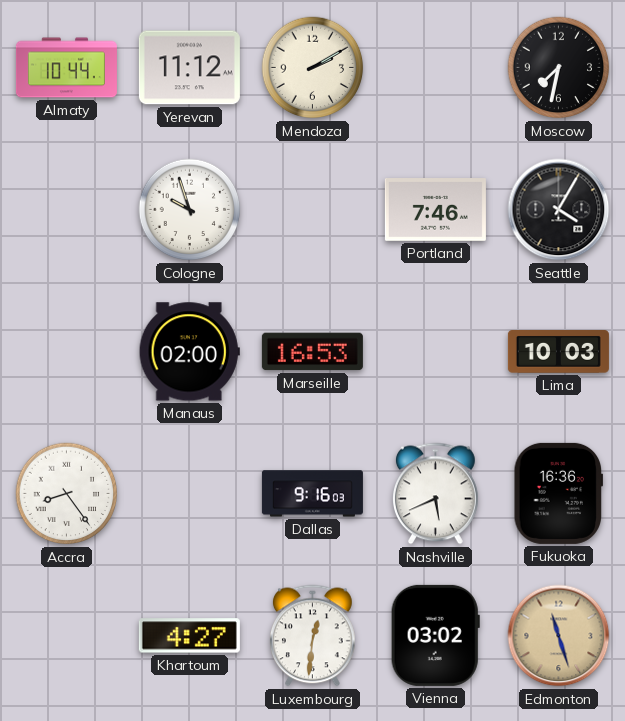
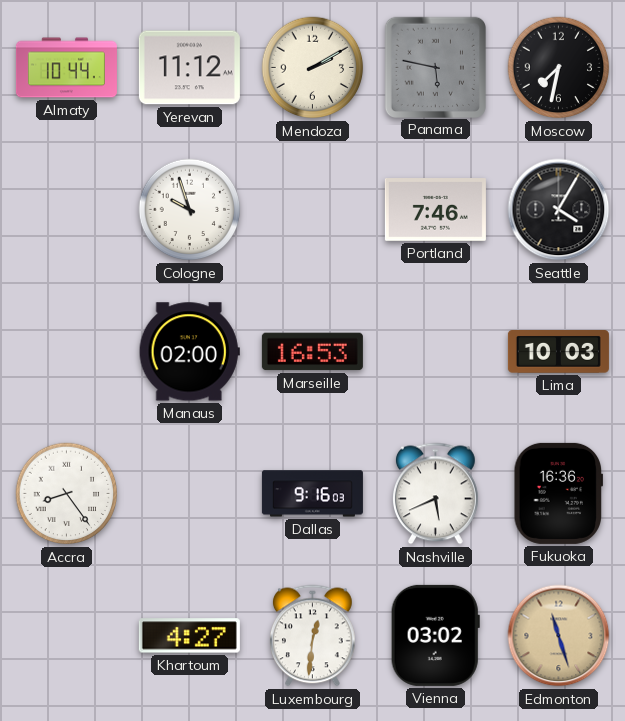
Panama: none -> 5:47 (435, 67)
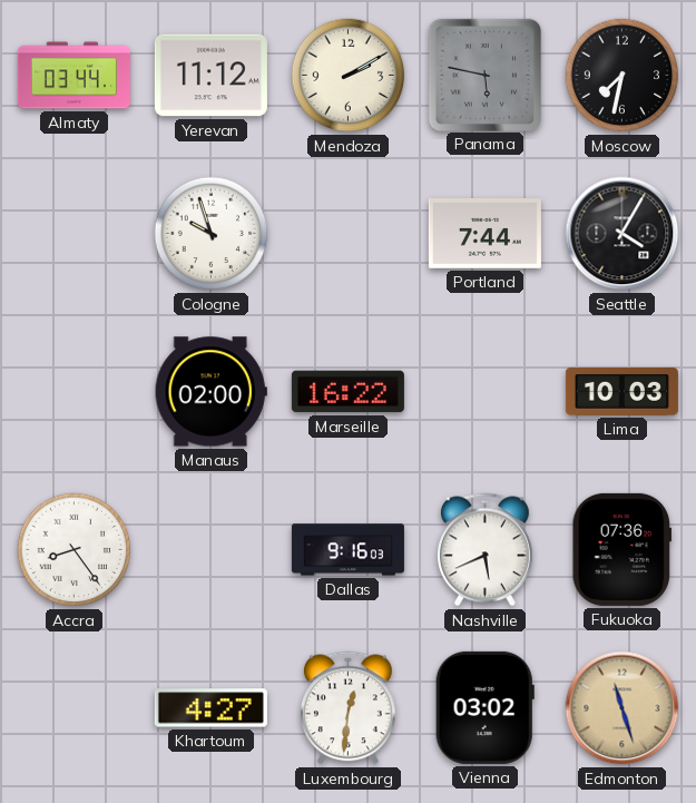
Almaty: 10:44 -> 03:44 (73, 76)
Portland: 7:46 -> 7:44 (484, 234)
Marseille: 16:53 -> 16:22 (347, 392)
Fukuoka: 16:36 -> 07:36 (623, 549)
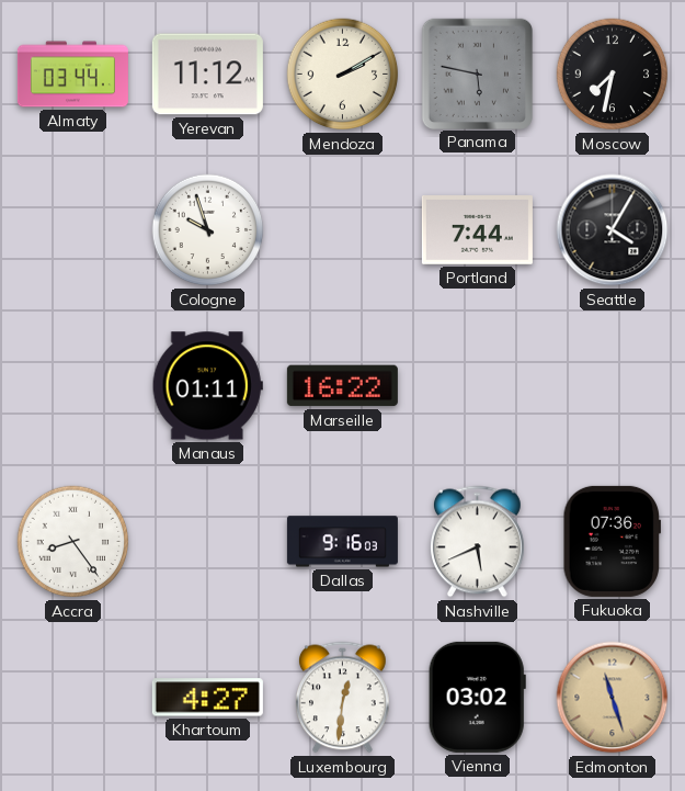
Manaus: 02:00 -> 01:11 (207, 386)
Lima: 10:03 -> none (621, 392)
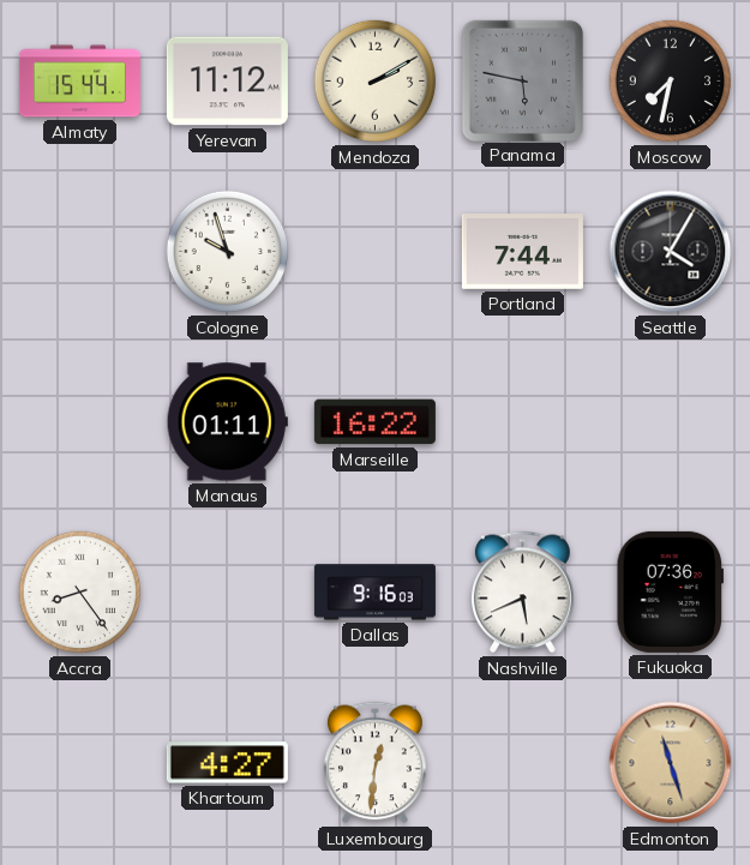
Almaty: 03:44 -> 15:44 (79, 82)
Vienna: 03:02 -> none (477, 697)
